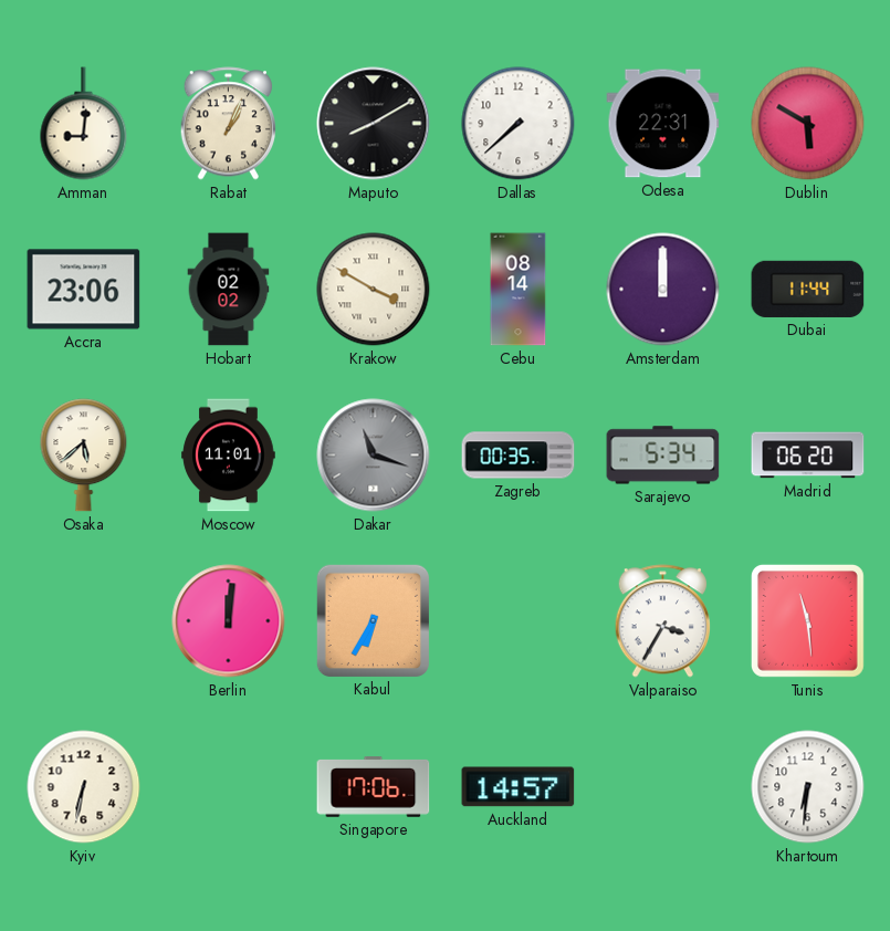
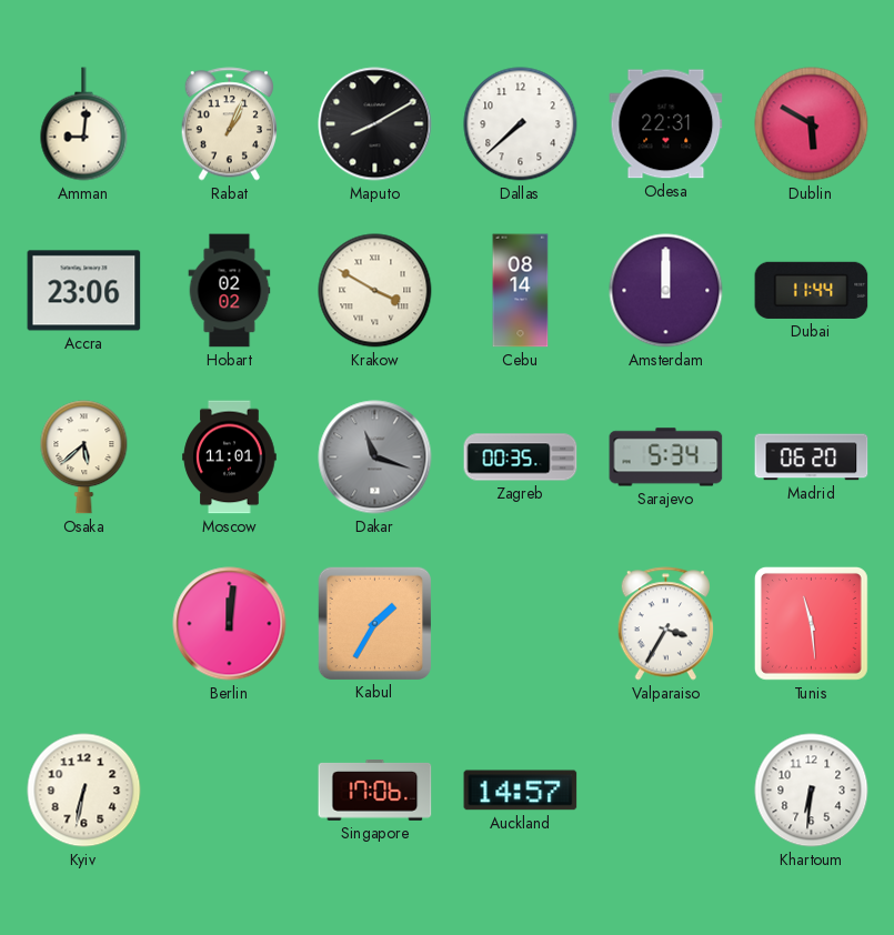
Kabul: 6:35 -> 1:35 (374, 623)
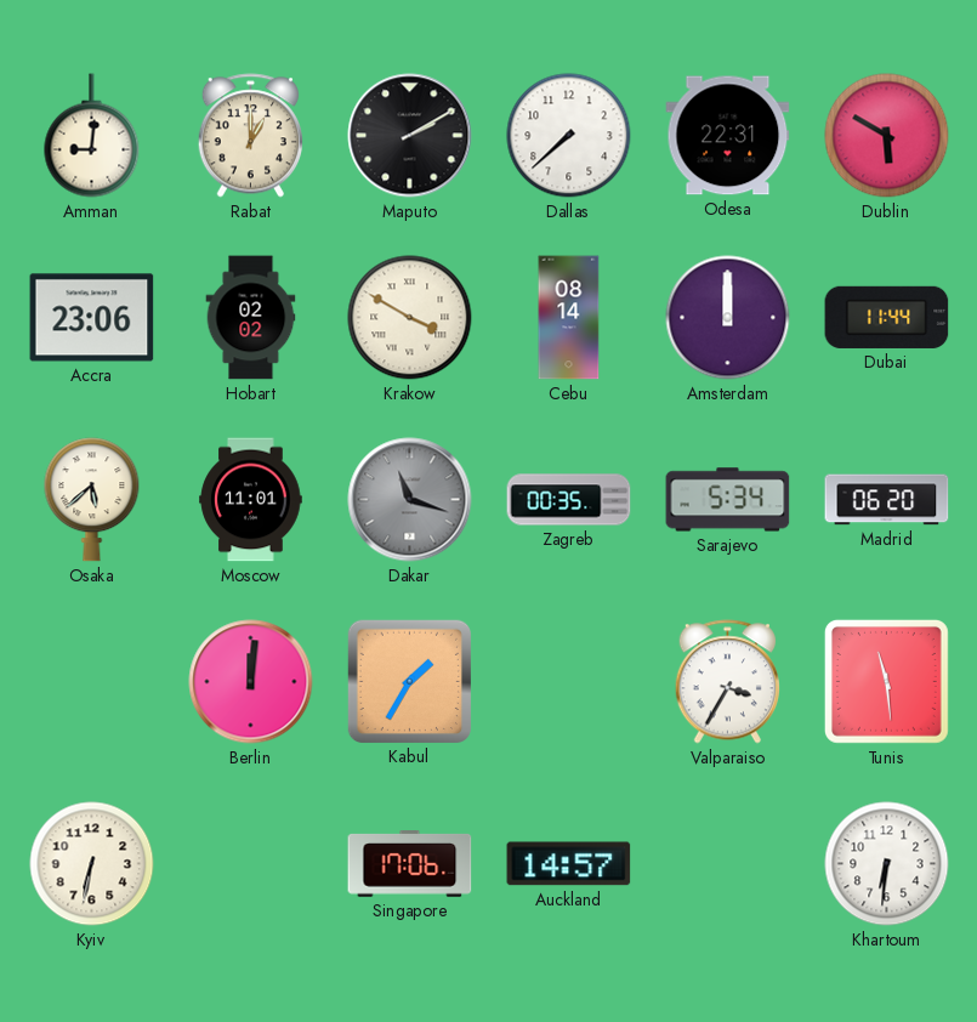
Rabat: 1:04 -> 1:00 (250, 136)
Maputo: 8:10 -> 2:10 (410, 136)
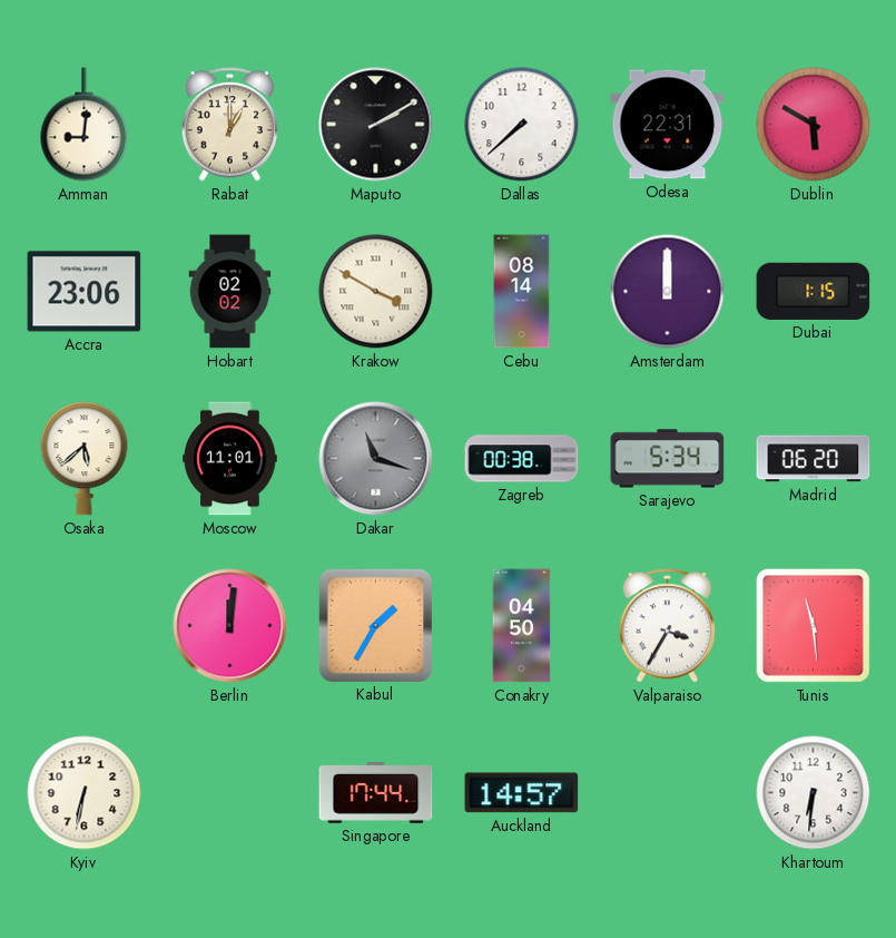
Dubai: 11:44 -> 1:15 (814, 291)
Zagreb: 00:35 -> 00:38 (522, 459)
Conakry: none -> 04:50 (522, 626)
Singapore: 17:06 -> 17:44 (376, 793)
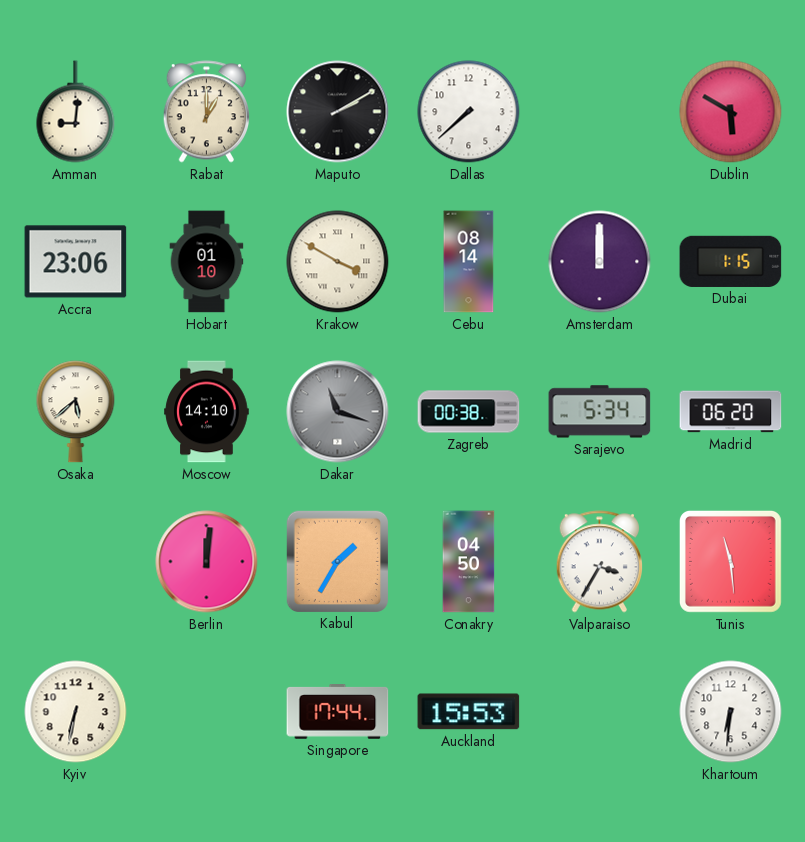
Odesa: 22:31 -> none (668, 125)
Hobart: 02:02 -> 01:10 (207, 262)
Moscow: 11:01 -> 14:10 (207, 412)
Auckland: 14:57 -> 15:53 (469, 712)
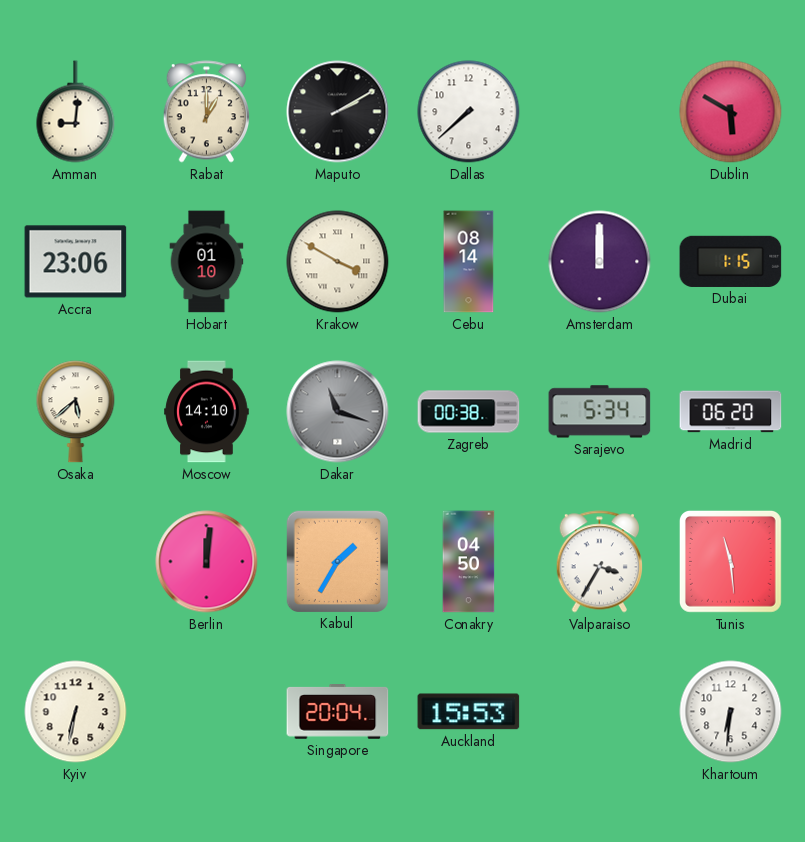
Singapore: 17:44 -> 20:04 (338, 712)
